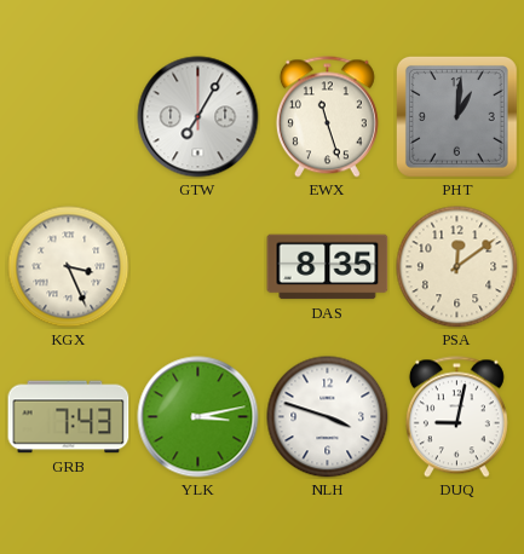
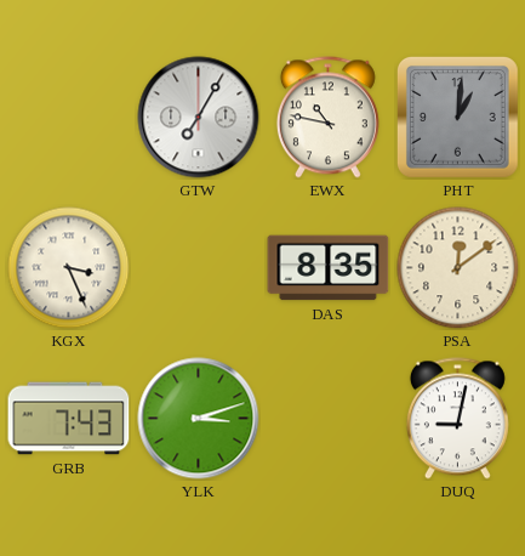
EWX: 11:27 -> 10:47 (327, 118)
YLK: 3:13 -> 3:12 (199, 419)
NLH: 3:48 -> none (328, 417)
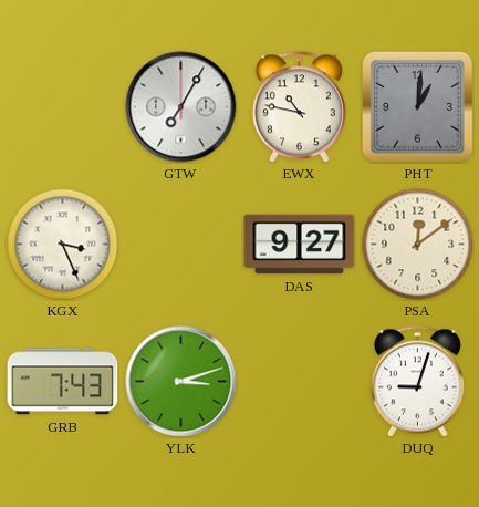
DAS: 8:35 -> 9:27 (300, 245)
DUQ: 9:02 -> 9:03 (417, 382)
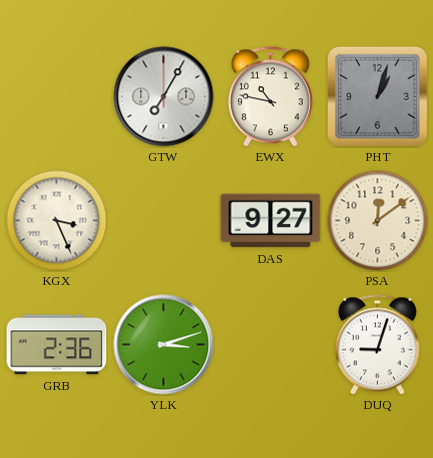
PHT: 1:01 -> 1:03 (377, 96)
GRB: 7:43 -> 2:36 (57, 345)
